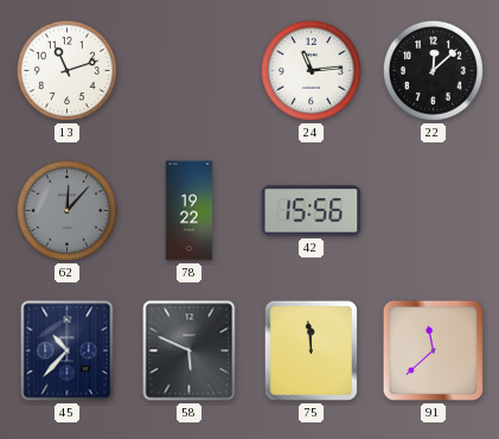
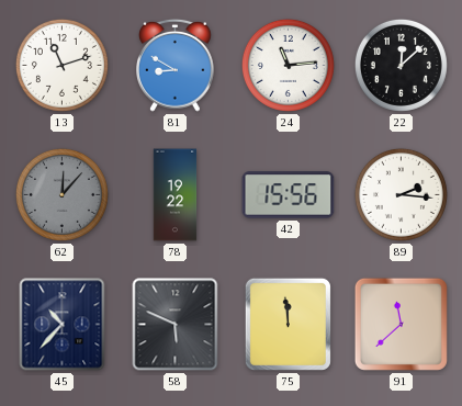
81: none -> 8:50 (176, 65)
89: none -> 2:16 (401, 194)
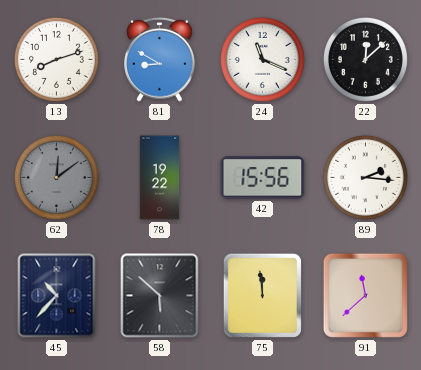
13: 11:12 -> 8:12 (56, 59)
24: 11:14 -> 11:19 (262, 59)
62: 12:07 -> 12:09 (56, 177)
58: 5:49 -> 5:52 (160, 296)
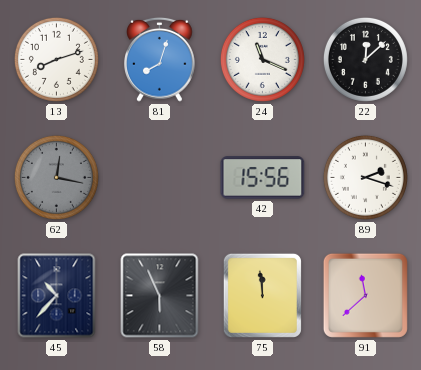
81: 8:50 -> 8:03 (160, 59)
62: 12:09 -> 12:17 (56, 177)
78: 19:22 -> none (160, 178)
89: 2:16 -> 2:18 (365, 177)
58: 5:52 -> 5:56 (160, 296)
